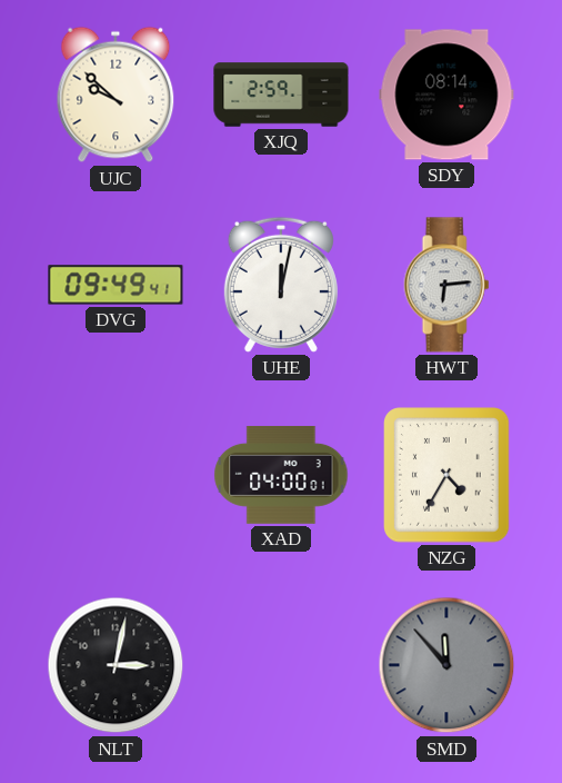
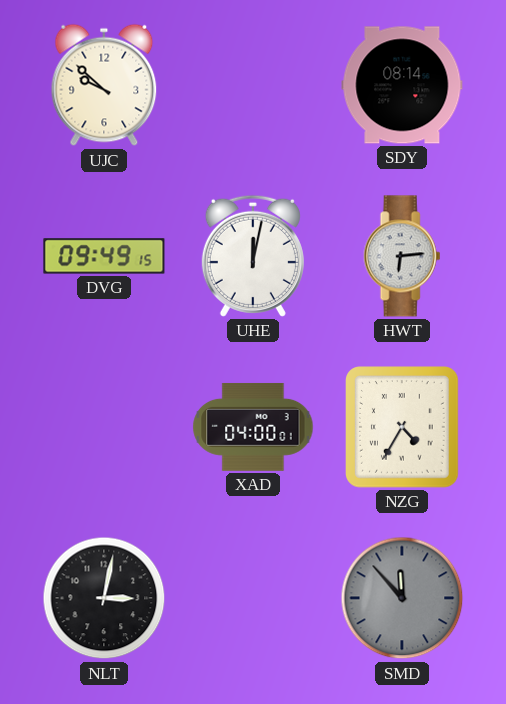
XJQ: 2:59 -> none (281, 95)
DVG: 09:49:41 -> 09:49:15 (104, 256)
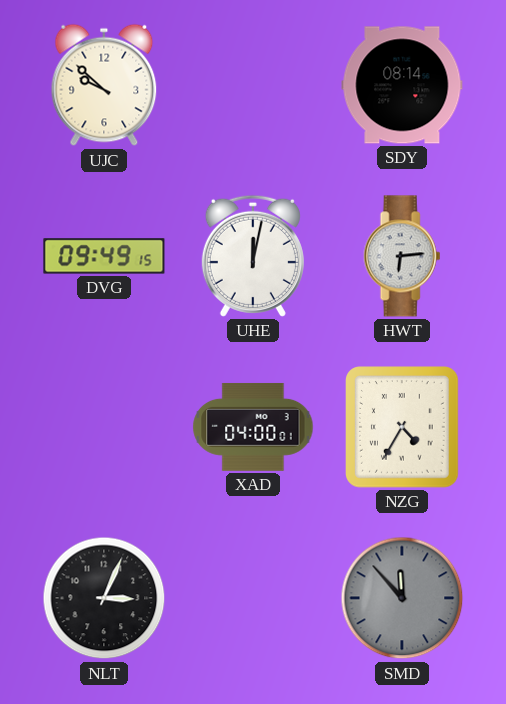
NLT: 3:02 -> 3:04 (104, 598)
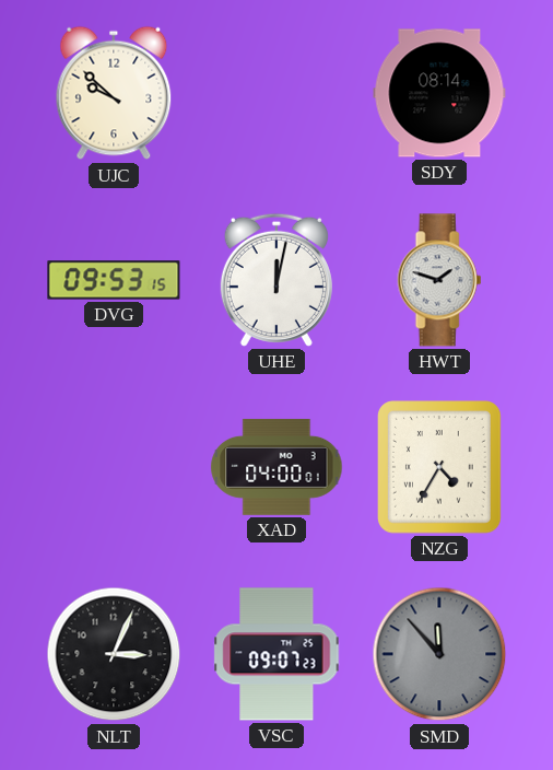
DVG: 09:49 -> 09:53 (114, 280)
HWT: 6:14 -> 1:48 (439, 280)
VSC: none -> 09:07 (276, 654)
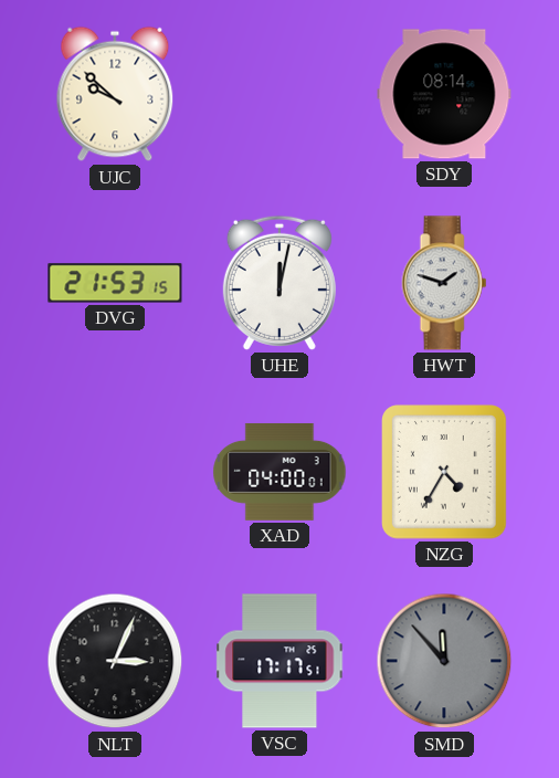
DVG: 09:53 -> 21:53 (115, 283)
VSC: 09:07 -> 17:17 (279, 661)
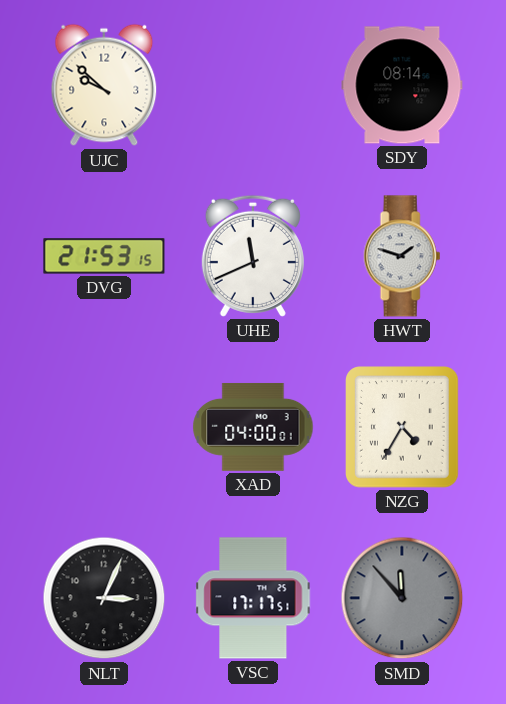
UHE: 12:02 -> 11:41 (253, 256)
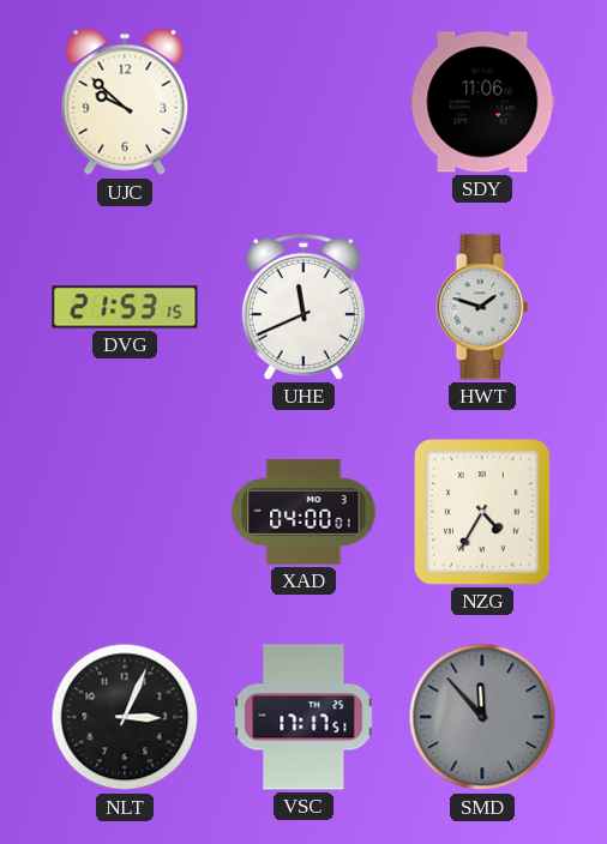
SDY: 08:14 -> 11:06 (482, 102)
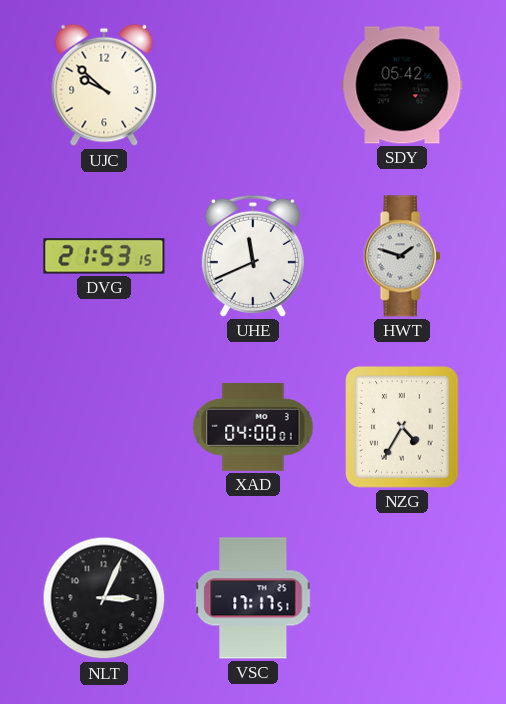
SDY: 11:06 -> 05:42 (402, 85)
SMD: 11:53 -> none (482, 717)
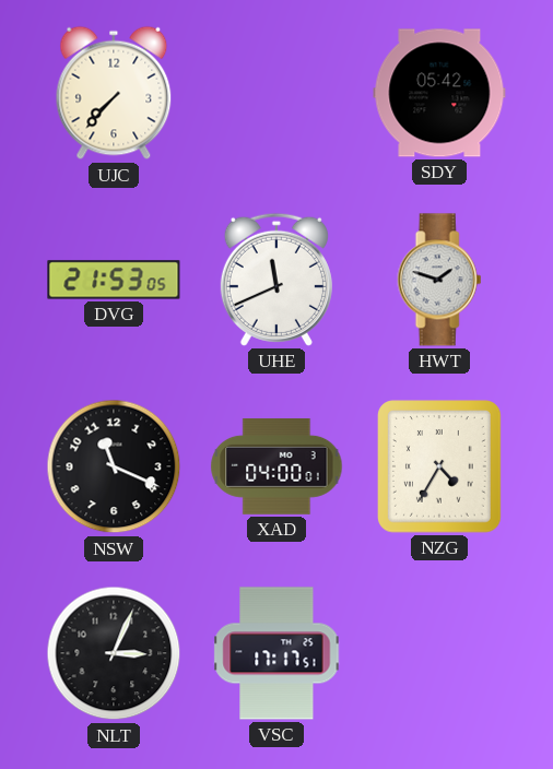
UJC: 9:52 -> 7:37 (114, 93)
DVG: 21:53:15 -> 21:53:05 (114, 280)
NSW: none -> 11:19 (114, 466)
